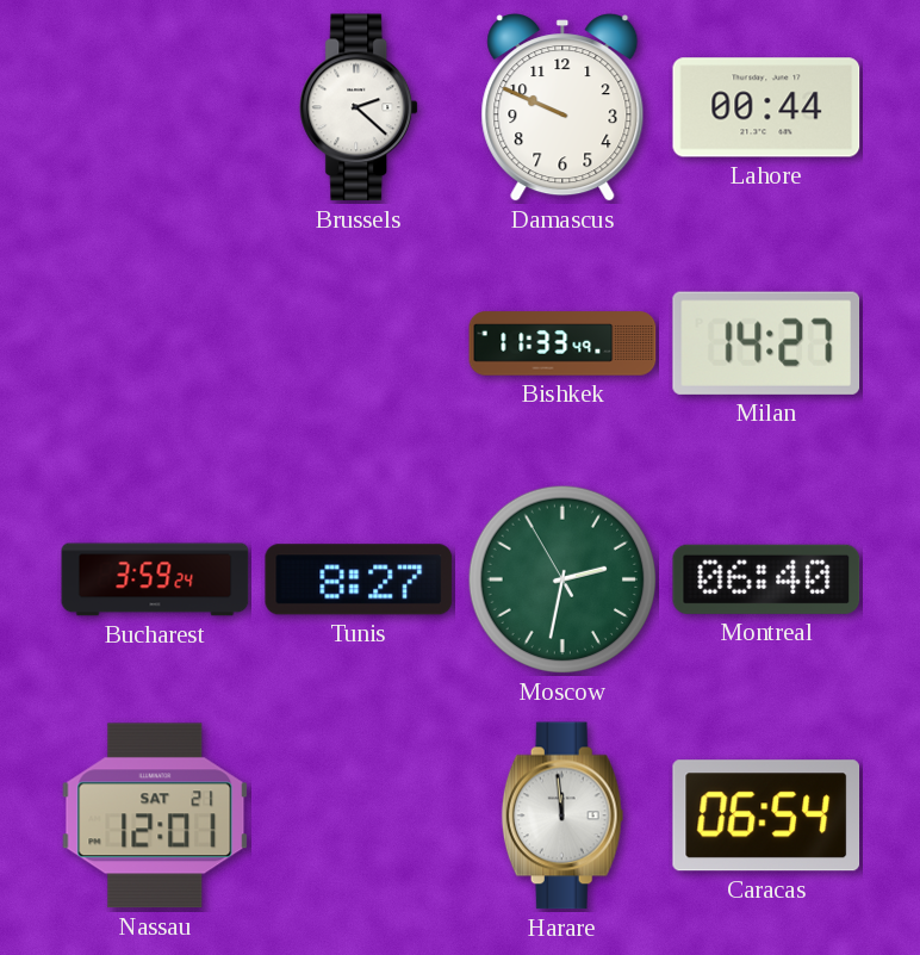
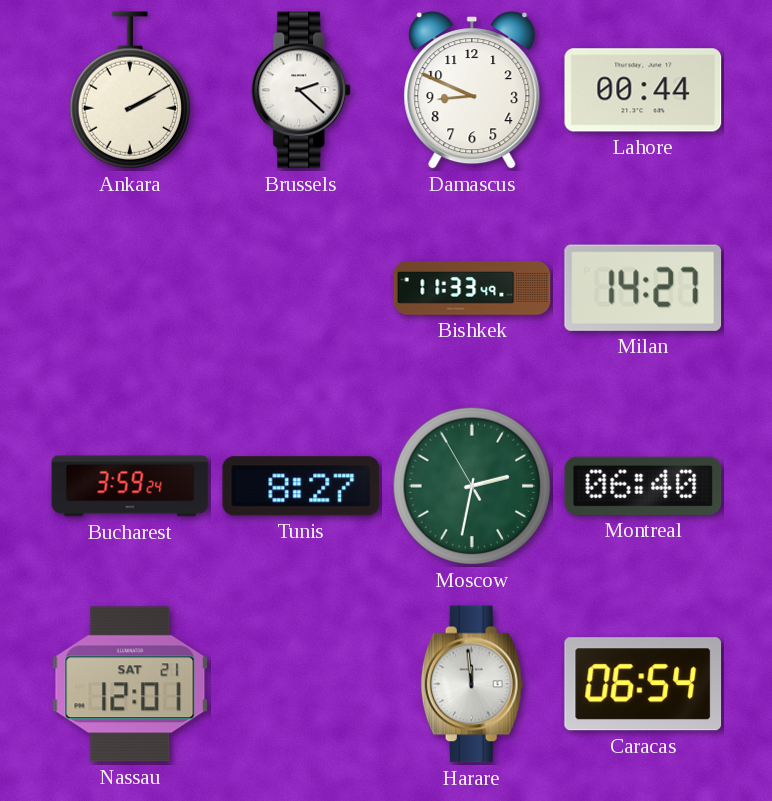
Ankara: none -> 2:10 (130, 90)
Damascus: 9:49 -> 8:49 (472, 90)
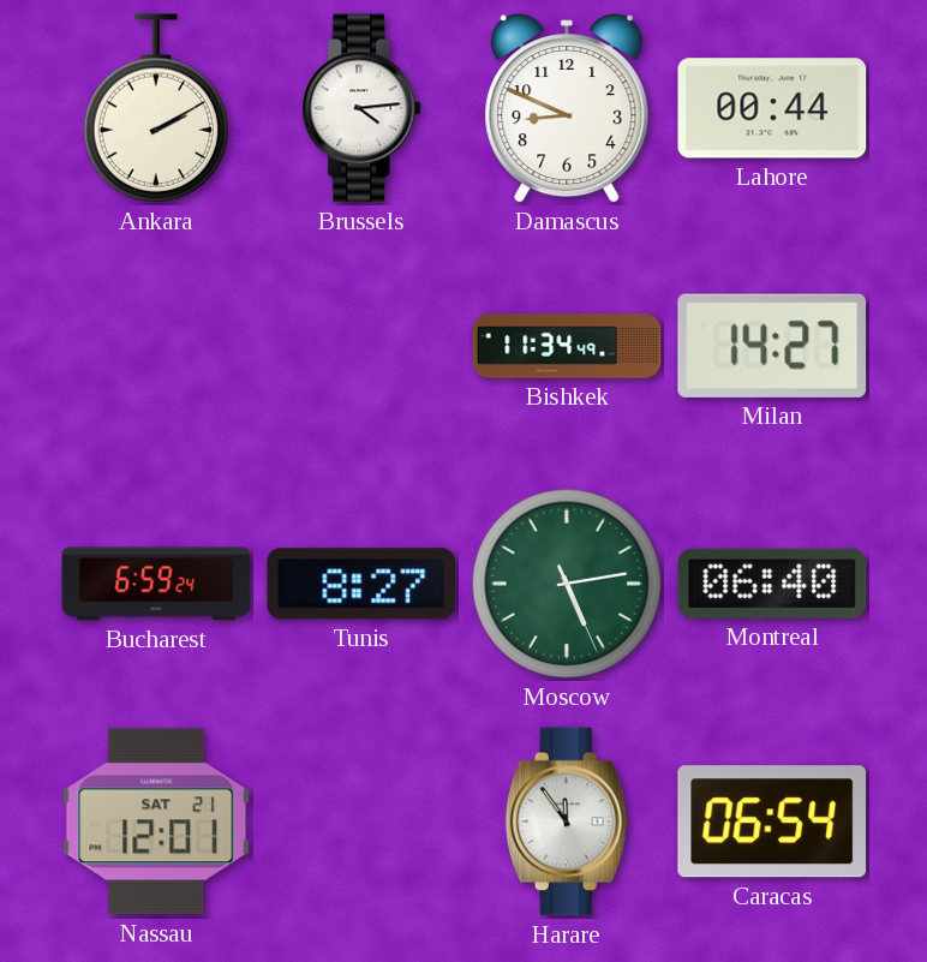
Brussels: 2:22 -> 4:14 (363, 108)
Bishkek: 11:33 -> 11:34 (567, 346)
Bucharest: 3:59 -> 6:59 (156, 584)
Moscow: 2:31 -> 5:13 (567, 584)
Harare: 11:59 -> 11:54 (567, 821)
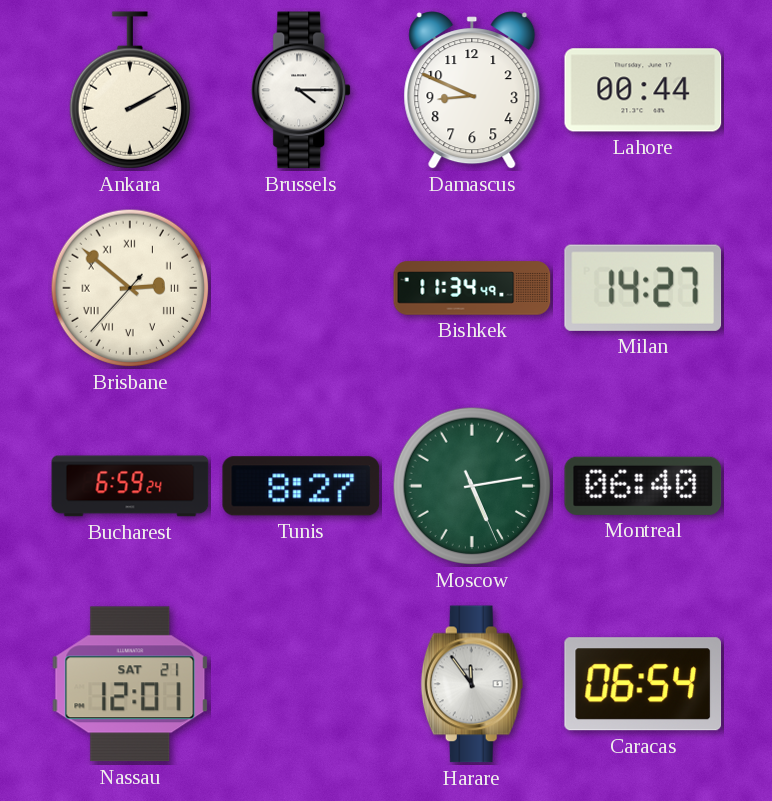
Brussels: 4:14 -> 4:15 (302, 90)
Brisbane: none -> 2:51 (130, 288)
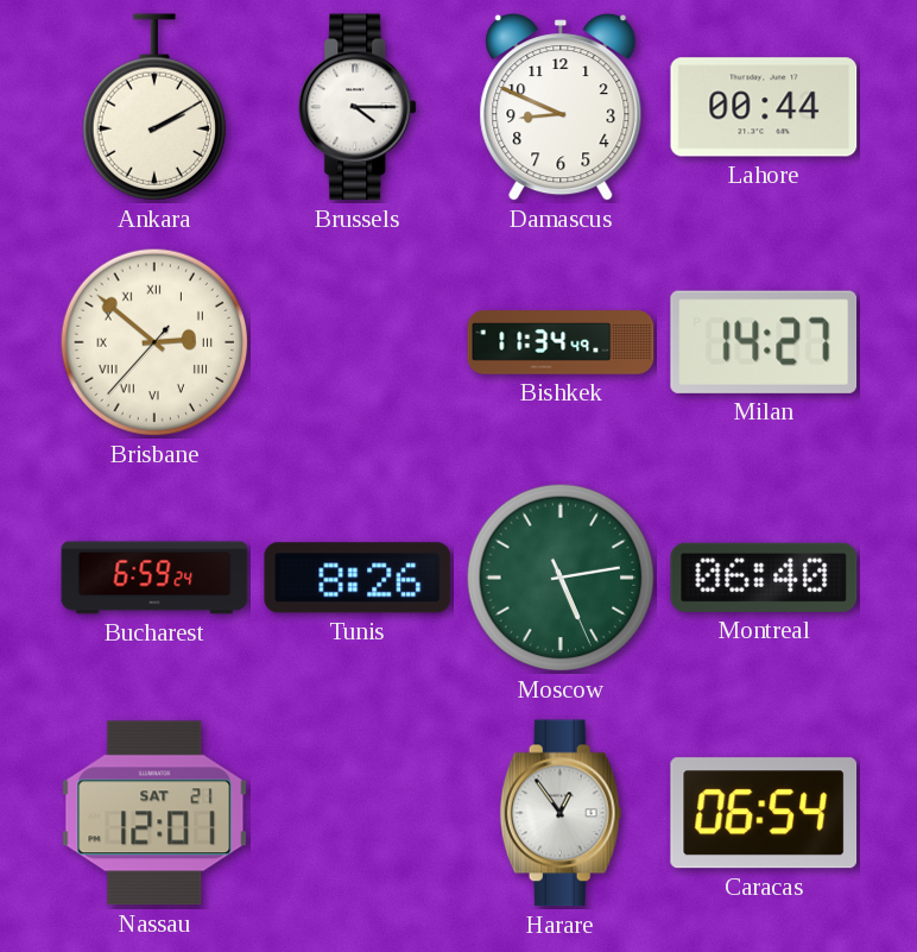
Tunis: 8:27 -> 8:26 (358, 578)
Harare: 11:54 -> 12:54 (561, 813)
